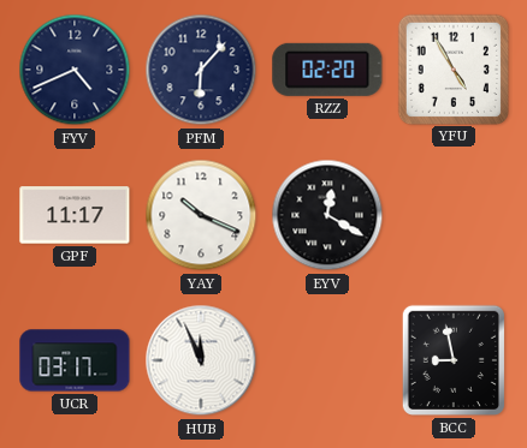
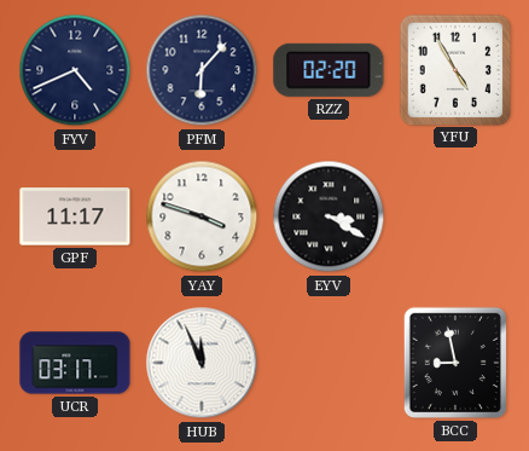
YAY: 10:19 -> 3:48 (202, 216)
EYV: 12:20 -> 3:20 (329, 216)
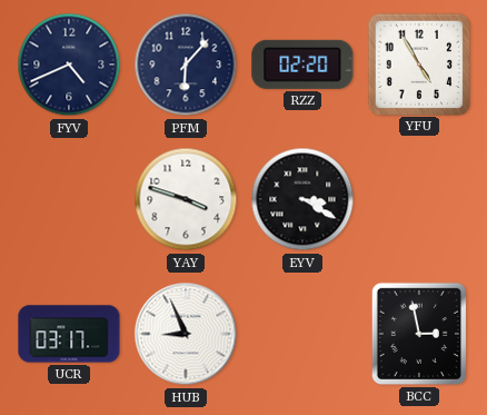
GPF: 11:17 -> none (75, 216)
HUB: 11:56 -> 8:56 (186, 334)
BCC: 8:58 -> 2:58 (419, 334)
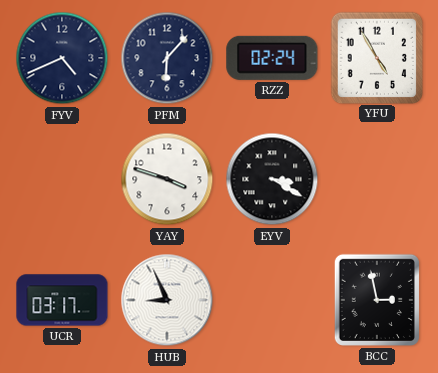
RZZ: 02:20 -> 02:24 (272, 58)
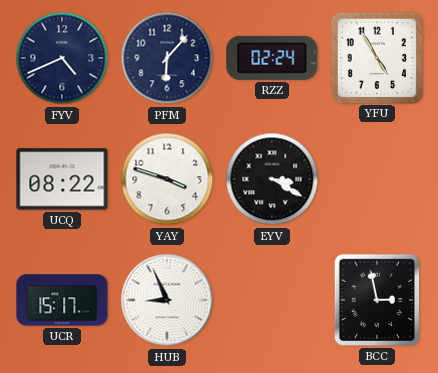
UCQ: none -> 08:22 (62, 179)
UCR: 03:17 -> 15:17 (62, 300)
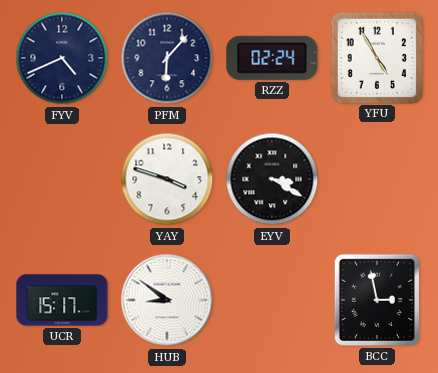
UCQ: 08:22 -> none (62, 179)
HUB: 8:56 -> 8:51 (167, 300)
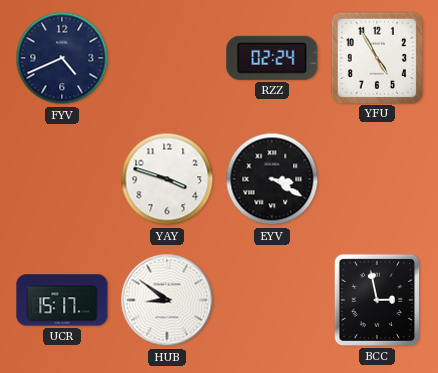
PFM: 6:07 -> none (167, 58)
